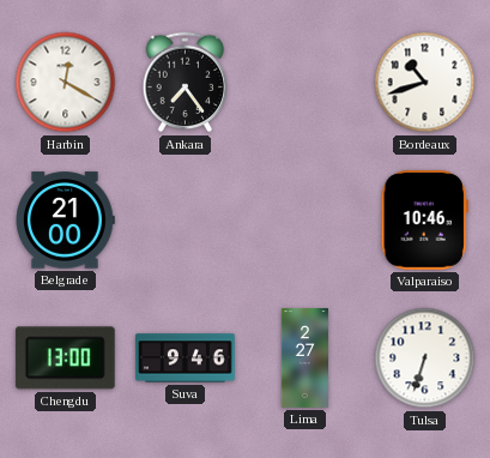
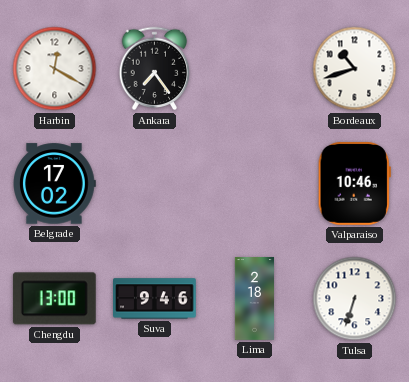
Belgrade: 21:00 -> 17:02 (54, 184)
Lima: 2:27 -> 2:18 (254, 299)
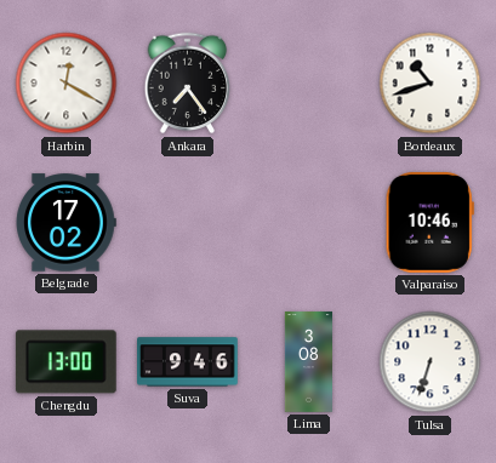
Lima: 2:18 -> 3:08 (308, 362)
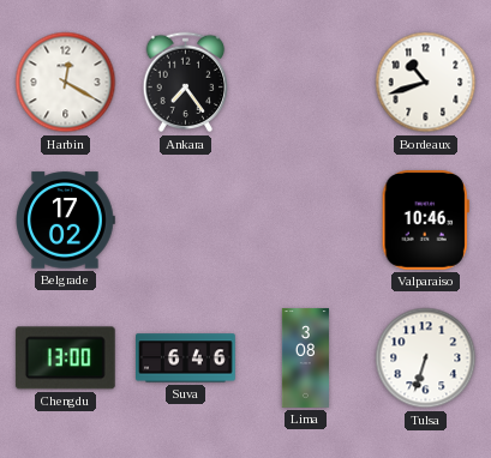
Suva: 9:46 -> 6:46 (186, 358)
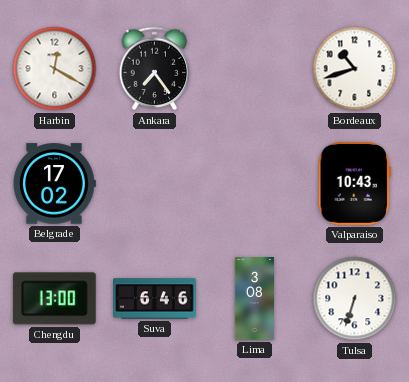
Valparaiso: 10:46 -> 10:43 (354, 183)
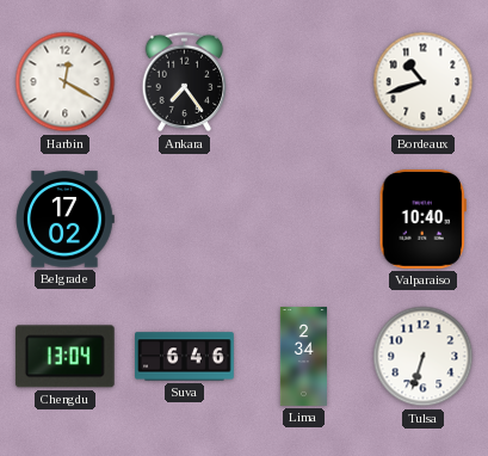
Valparaiso: 10:43 -> 10:40 (422, 218)
Chengdu: 13:00 -> 13:04 (64, 357)
Lima: 3:08 -> 2:34 (303, 357)
